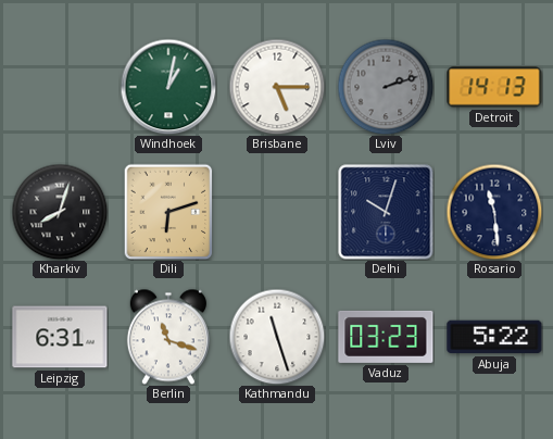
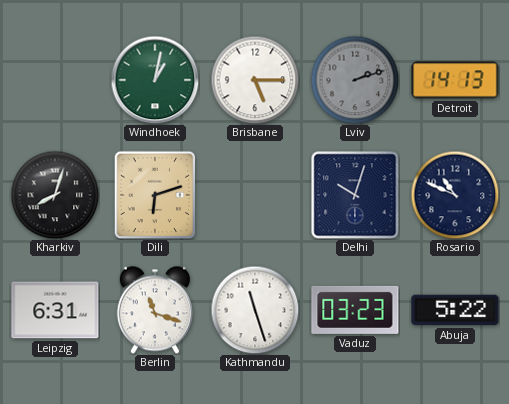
Rosario: 11:29 -> 10:49 (455, 195)
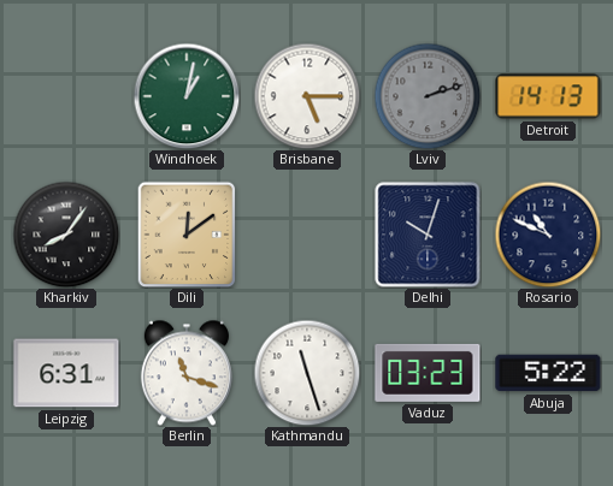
Kharkiv: 8:03 -> 8:06 (66, 235)
Dili: 6:12 -> 12:09 (187, 235)
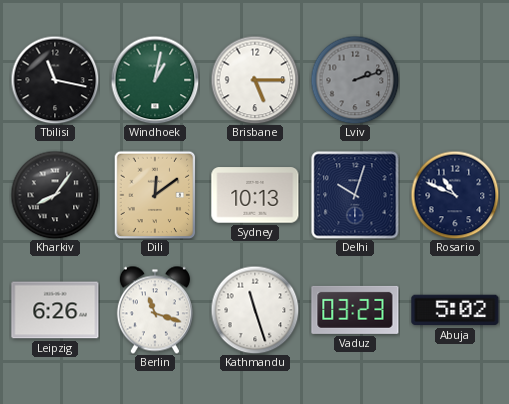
Tbilisi: none -> 11:17 (55, 80)
Detroit: 14:13 -> none (548, 96)
Sydney: none -> 10:13 (255, 195)
Leipzig: 6:31 -> 6:26 (55, 310)
Abuja: 5:22 -> 5:02 (455, 310)
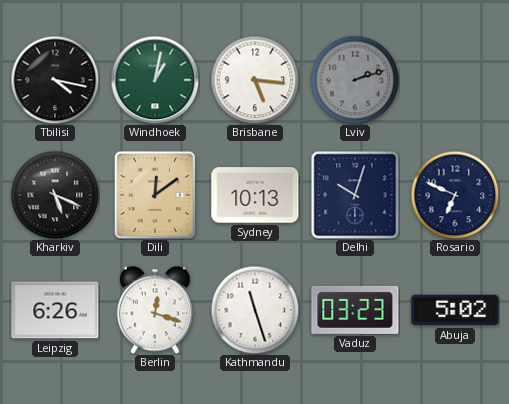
Tbilisi: 11:17 -> 4:17 (55, 80)
Brisbane: 5:15 -> 5:16 (255, 80)
Kharkiv: 8:06 -> 5:19 (55, 195)
Rosario: 10:49 -> 6:49 (455, 195)
Berlin: 11:18 -> 12:18 (155, 310)
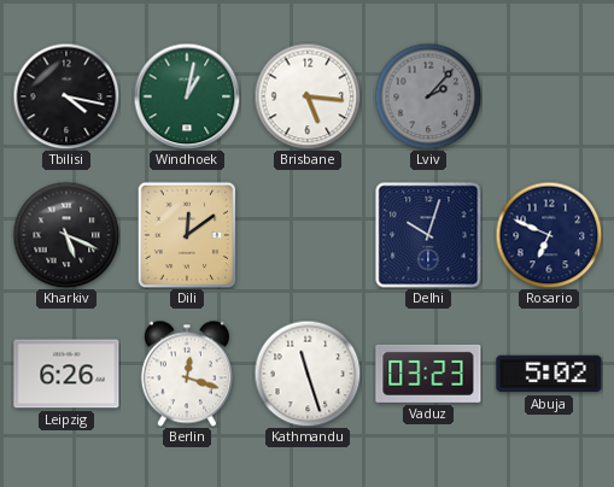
Lviv: 2:12 -> 2:07 (428, 96)
Sydney: 10:13 -> none (255, 195)
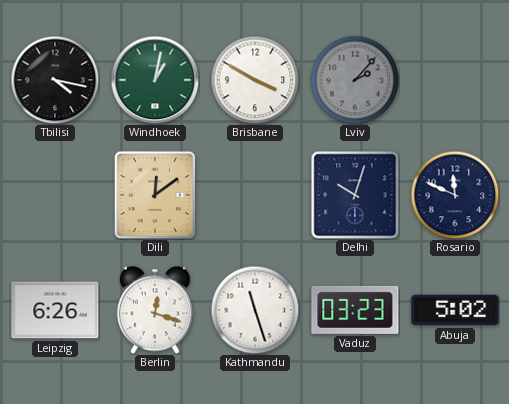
Brisbane: 5:16 -> 3:50 (255, 80)
Kharkiv: 5:19 -> none (66, 235)
Rosario: 6:49 -> 11:49 (455, 195)
